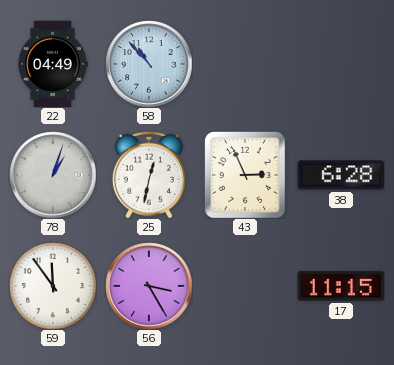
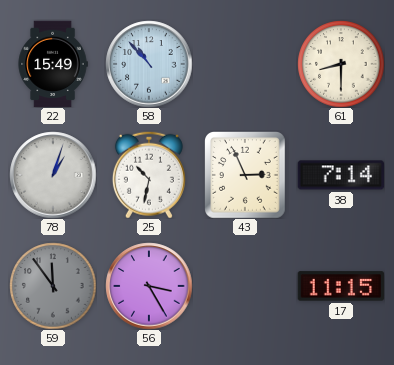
22: 04:49 -> 15:49 (53, 64)
61: none -> 8:30 (341, 64)
25: 12:32 -> 10:32 (149, 175)
38: 6:28 -> 7:14 (341, 175)
59 dial: white -> grey (53, 286)
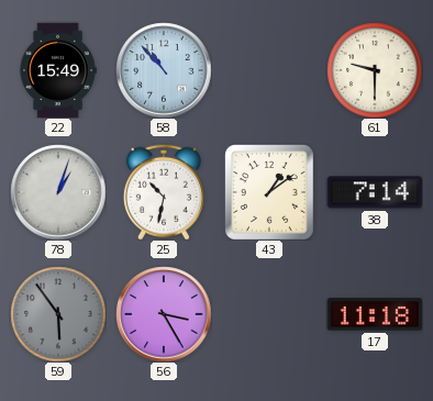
61: 8:30 -> 9:30 (375, 70)
43: 2:56 -> 1:09 (270, 192)
59: 11:54 -> 5:54 (58, 314)
17: 11:15 -> 11:18 (375, 314)
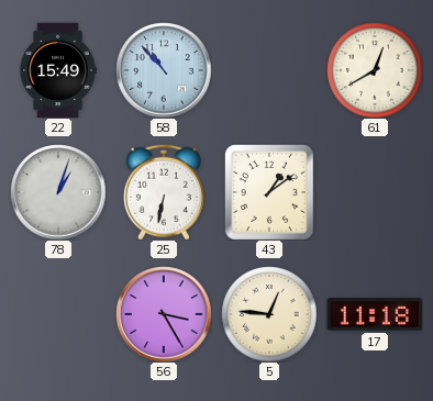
61: 9:30 -> 12:40 (375, 70)
25: 10:32 -> 6:32 (164, 192)
38: 7:14 -> none (375, 192)
59: 5:54 -> none (58, 314)
5: none -> 12:46 (269, 314)
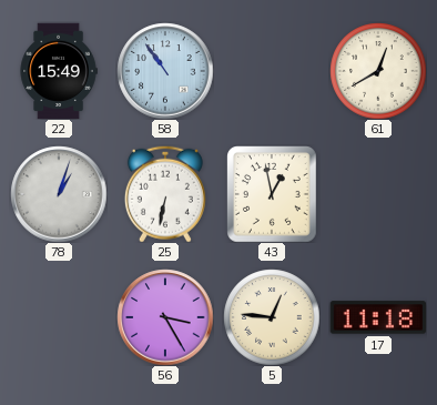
58: 10:53 -> 10:54 (165, 71)
43: 1:09 -> 12:58 (273, 194)
